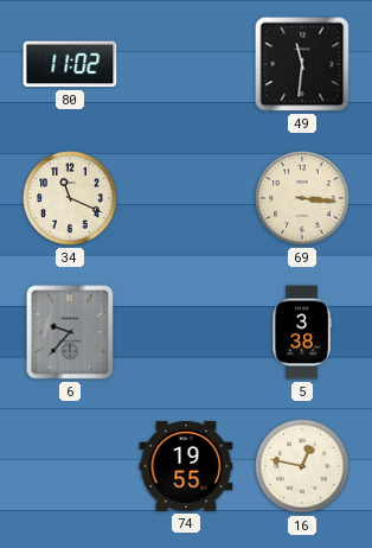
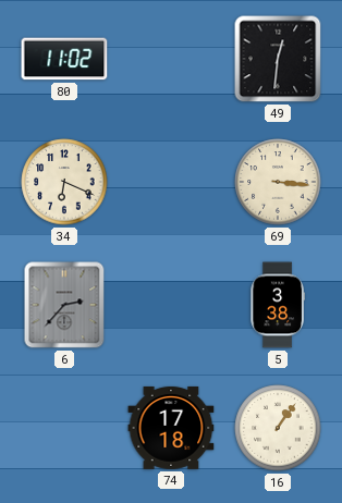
49: 11:31 -> 12:31 (278, 59)
34: 11:19 -> 6:19 (64, 182)
6: 9:37 -> 2:37 (64, 305)
74: 19:55 -> 17:18 (171, 428)
16: 12:47 -> 1:06 (278, 428)
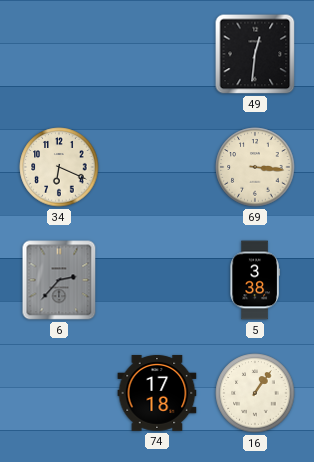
80: 11:02 -> none (64, 59)
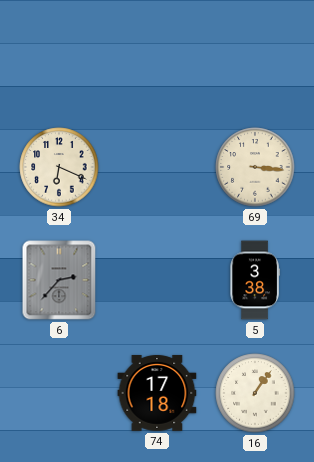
49: 12:31 -> none (255, 54)
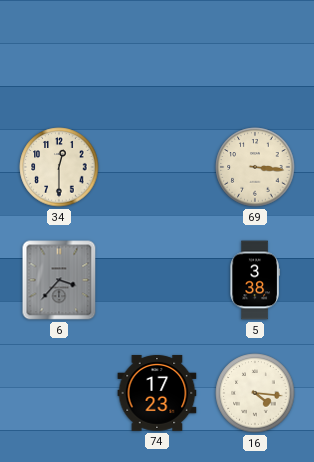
34: 6:19 -> 12:30 (59, 167)
6: 2:37 -> 3:37 (59, 280)
74: 17:18 -> 17:23 (157, 393)
16: 1:06 -> 4:16 (255, 393)
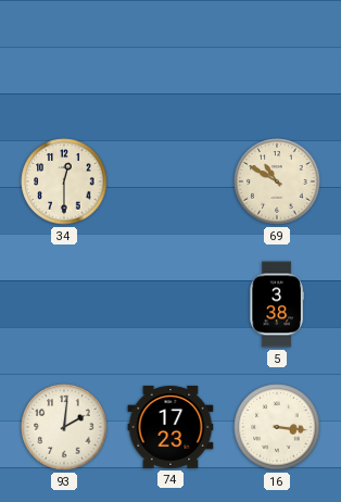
69: 3:16 -> 10:50 (277, 181)
6: 3:37 -> none (59, 280)
93: none -> 2:01 (64, 427)
16: 4:16 -> 3:16 (277, 427)
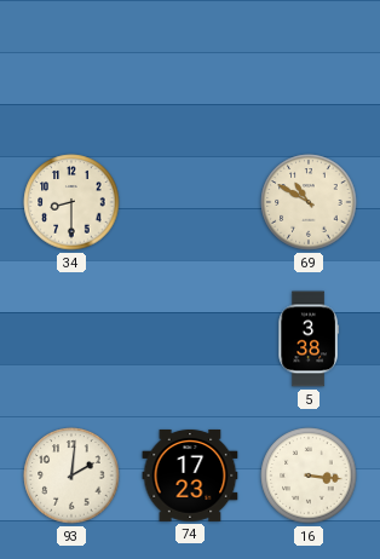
34: 12:30 -> 8:30 (71, 202)
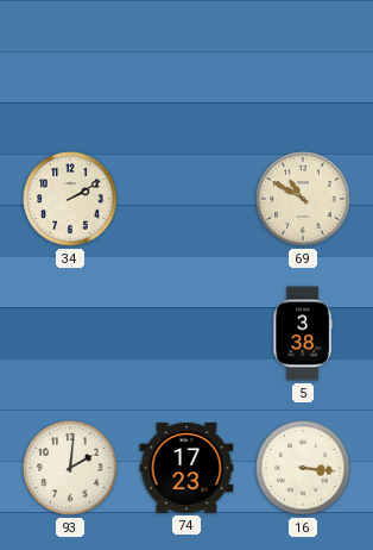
34: 8:30 -> 2:10 (70, 199)
